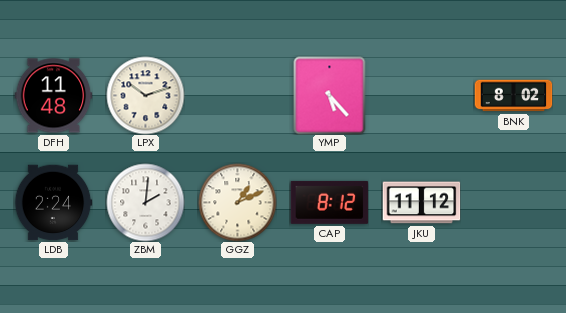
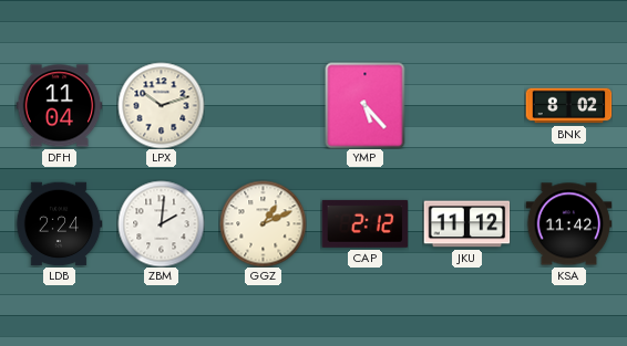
DFH: 11:48 -> 11:04 (59, 106)
CAP: 8:12 -> 2:12 (364, 223)
KSA: none -> 11:42 (568, 224)
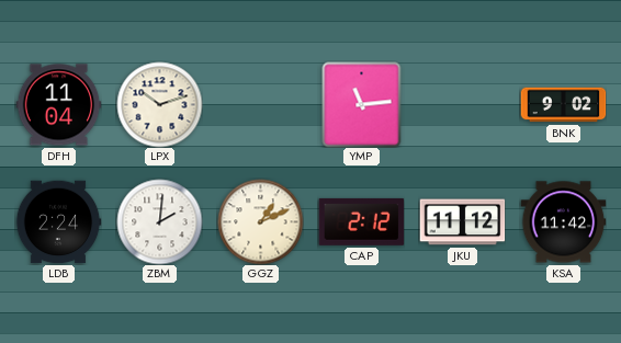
YMP: 5:23 -> 11:14 (362, 104)
BNK: 8:02 -> 9:02 (563, 105)
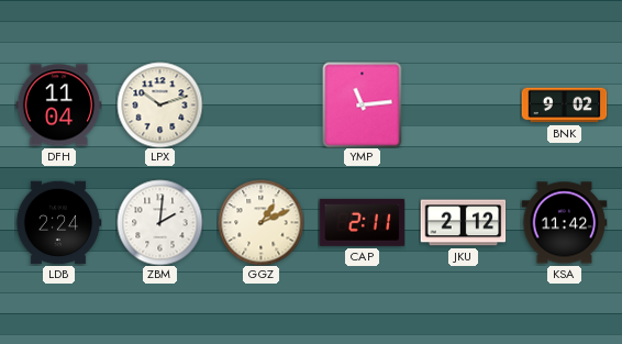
CAP: 2:12 -> 2:11 (362, 222)
JKU: 11:12 -> 2:12 (463, 223)
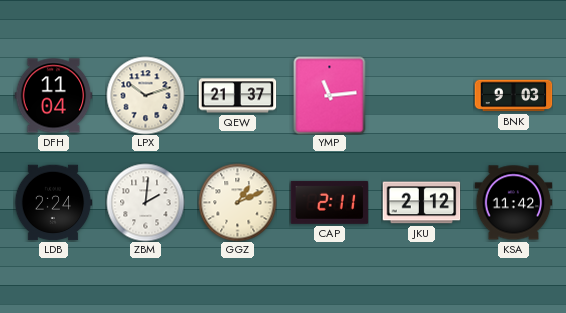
QEW: none -> 21:37 (237, 96)
BNK: 9:02 -> 9:03 (513, 96)
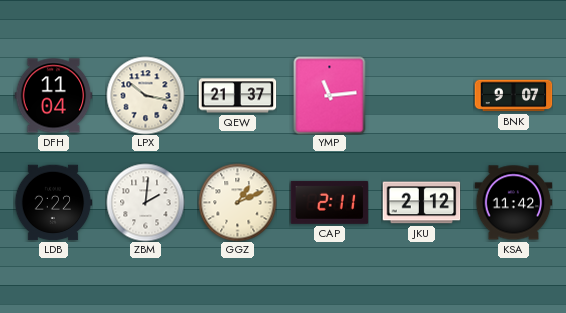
LPX: 10:12 -> 10:17 (145, 95)
BNK: 9:03 -> 9:07 (513, 96)
LDB: 2:24 -> 2:22 (53, 203)
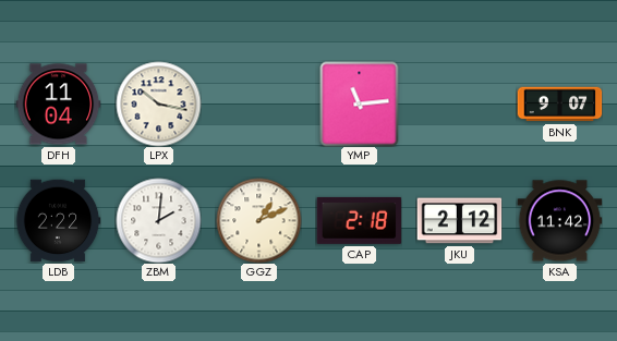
QEW: 21:37 -> none (237, 96)
CAP: 2:11 -> 2:18 (359, 220)
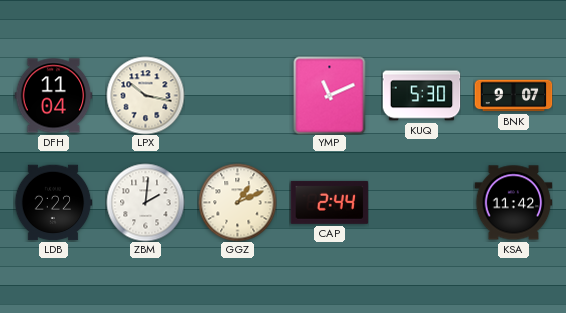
YMP: 11:14 -> 11:11 (330, 95)
KUQ: none -> 5:30 (421, 96)
CAP: 2:18 -> 2:44 (329, 202)
JKU: 2:12 -> none (459, 221)
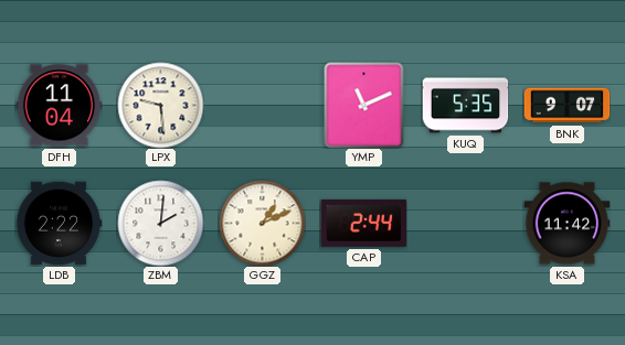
LPX: 10:17 -> 9:29 (160, 105)
KUQ: 5:30 -> 5:35 (465, 106)
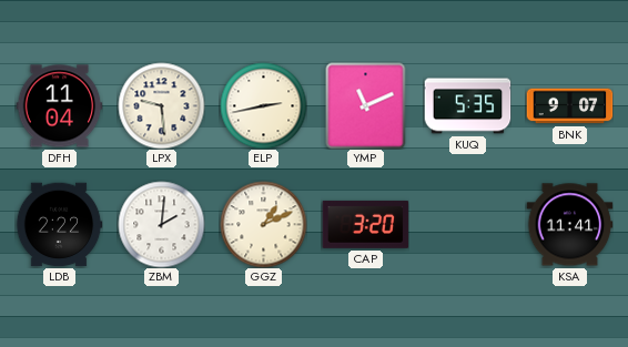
ELP: none -> 2:43 (263, 105)
CAP: 2:44 -> 3:20 (365, 224)
KSA: 11:42 -> 11:41 (569, 225)
